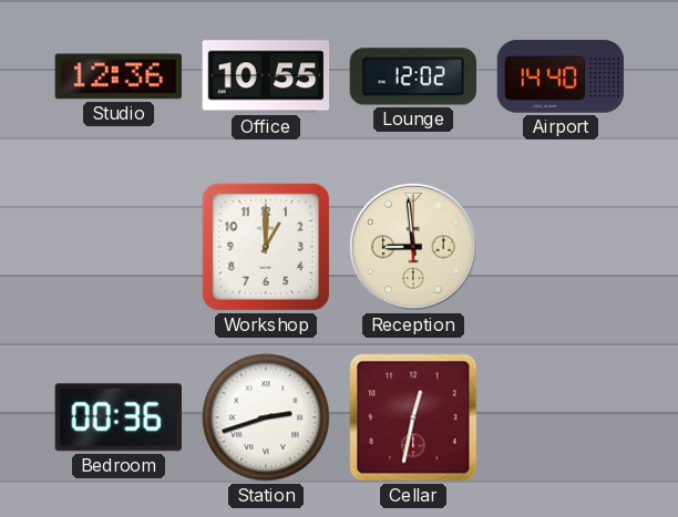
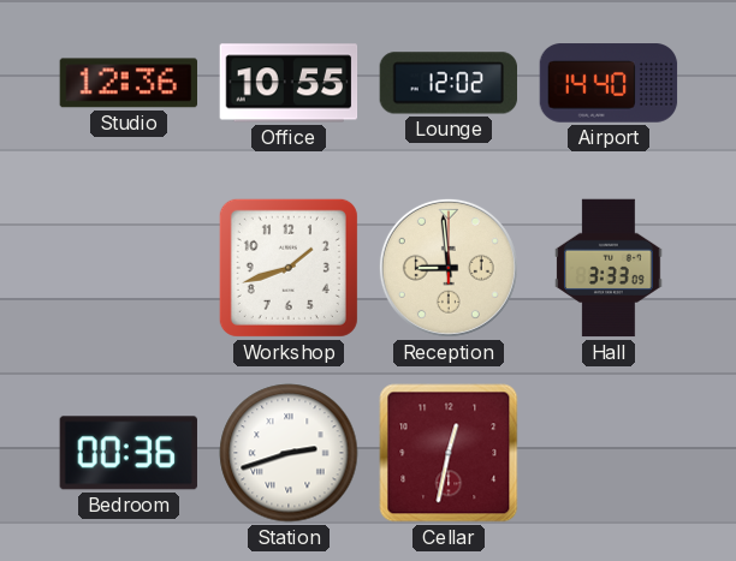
Workshop: 1:00 -> 1:42 (289, 268)
Hall: none -> 3:33 (609, 268)
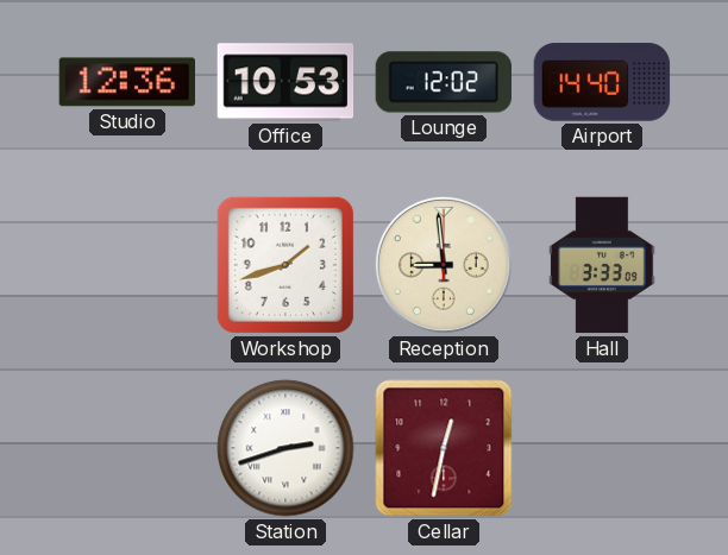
Office: 10:55 -> 10:53 (285, 82)
Bedroom: 00:36 -> none (129, 453)
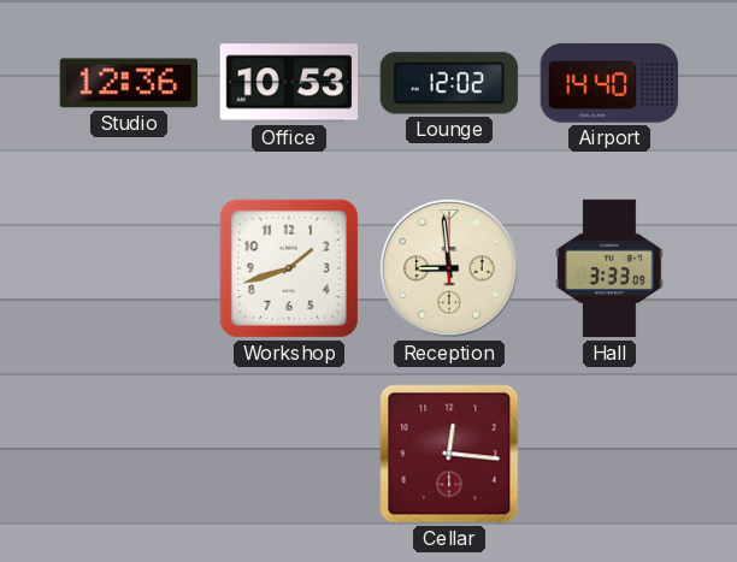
Station: 2:42 -> none (285, 448)
Cellar: 12:32 -> 12:16 (449, 454)
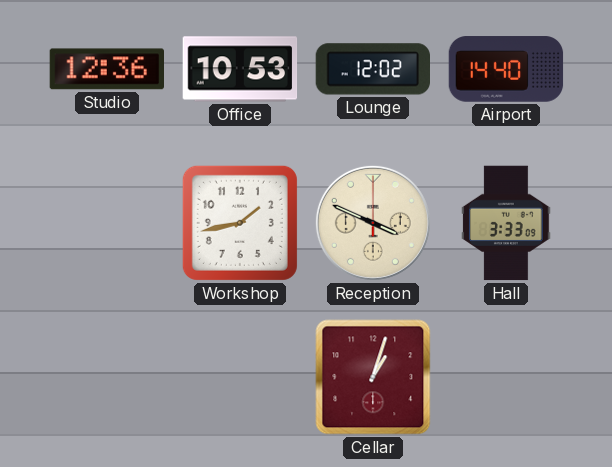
Workshop: 1:42 -> 1:43 (240, 223)
Reception: 8:59 -> 3:49 (373, 223)
Cellar: 12:16 -> 1:03 (373, 377)
